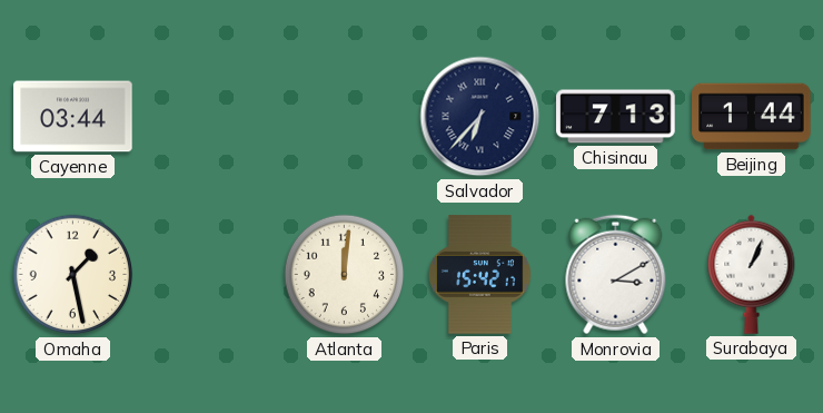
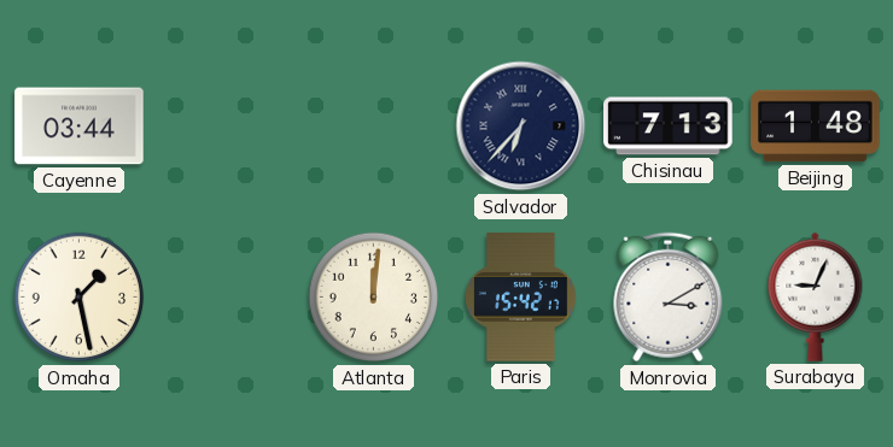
Beijing: 1:44 -> 1:48 (816, 127)
Surabaya: 1:04 -> 9:04 (816, 296)
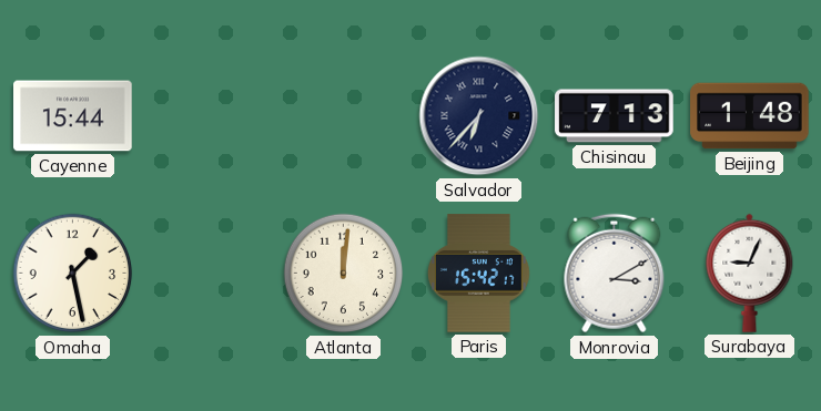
Cayenne: 03:44 -> 15:44 (73, 116)
